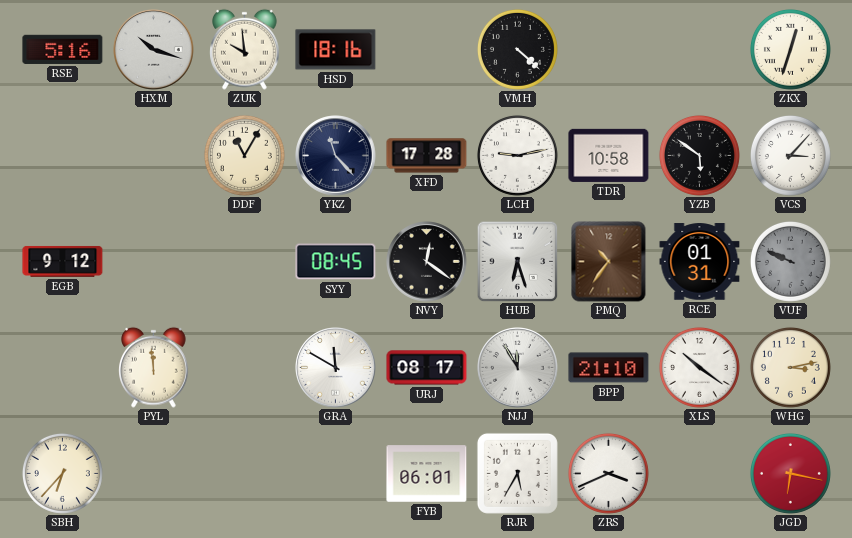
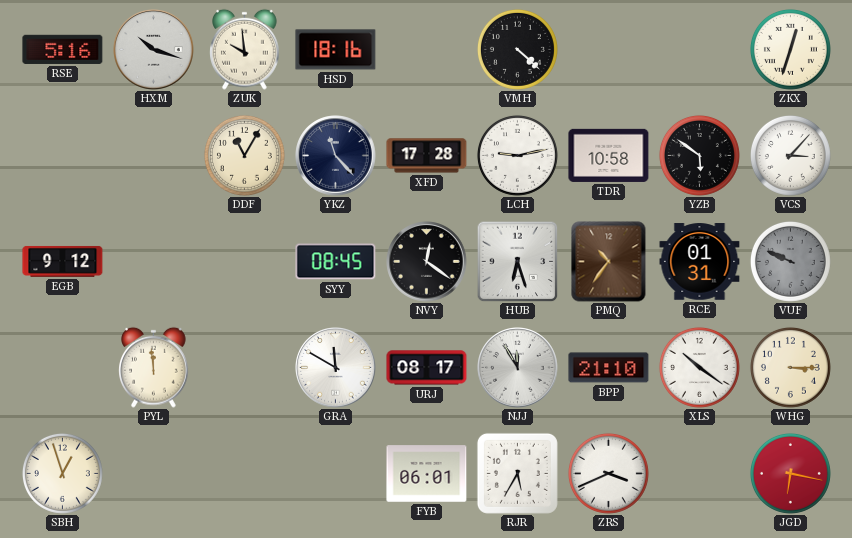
WHG: 3:13 -> 3:15 (790, 367)
SBH: 6:37 -> 12:57 (62, 473)
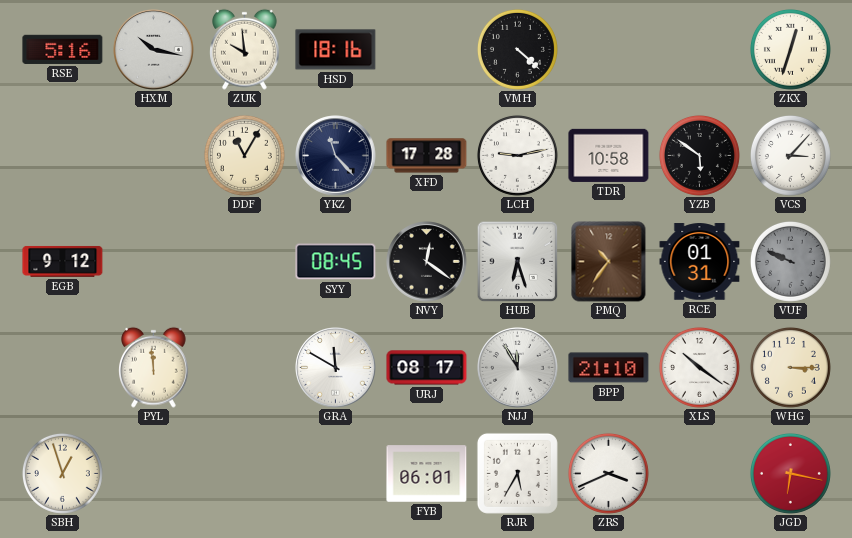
HXM: 10:18 -> 10:17 (154, 50)
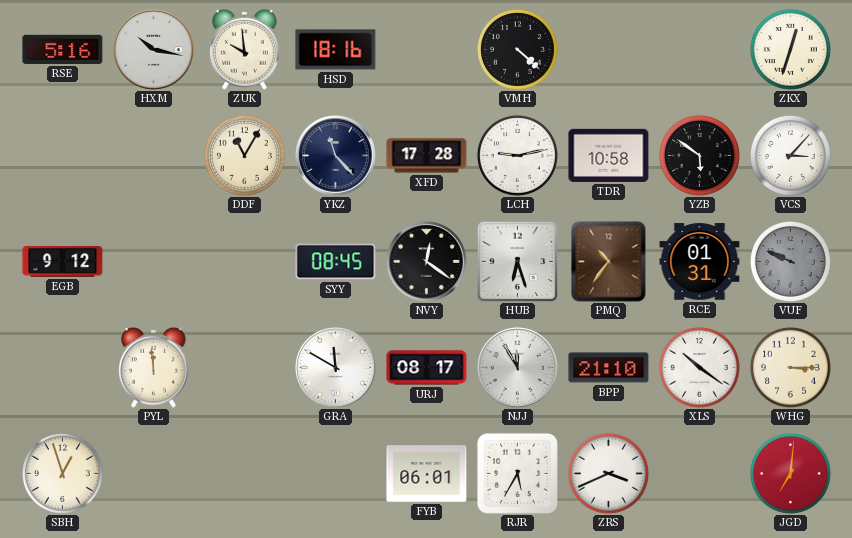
JGD: 6:17 -> 7:01 (790, 473)
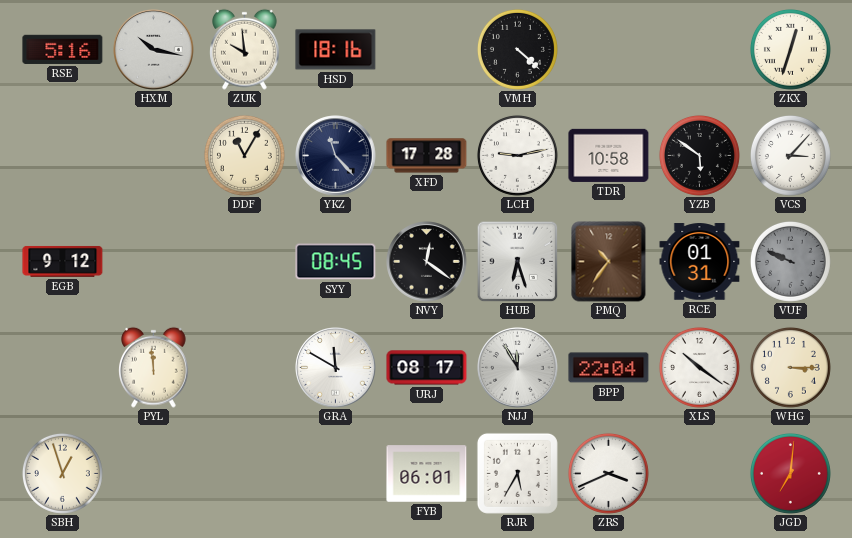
BPP: 21:10 -> 22:04 (609, 368)
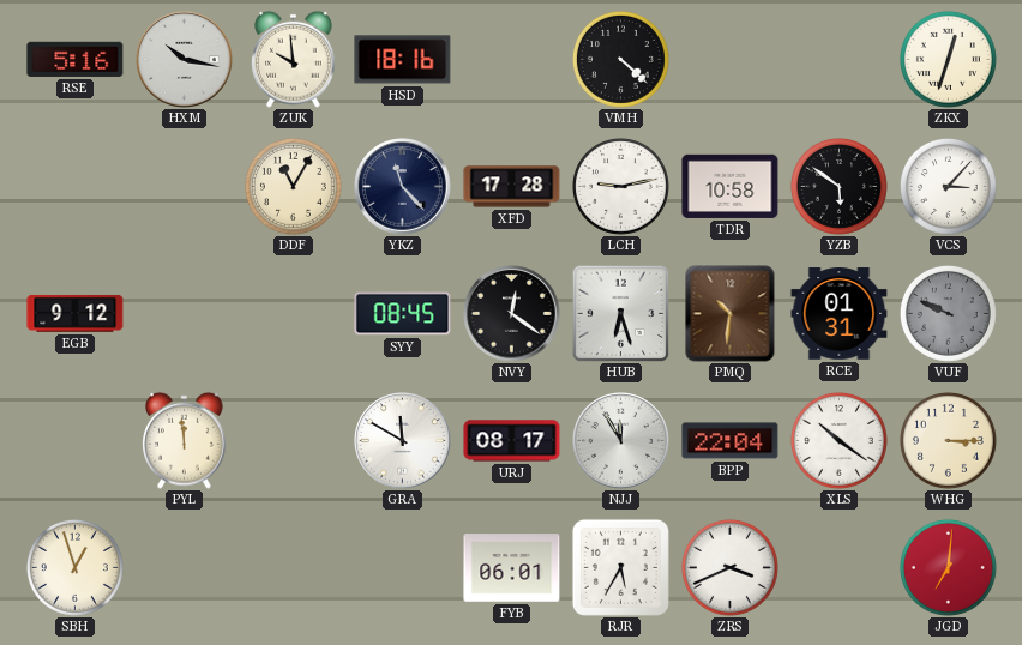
PMQ: 10:36 -> 10:31 (731, 314)
